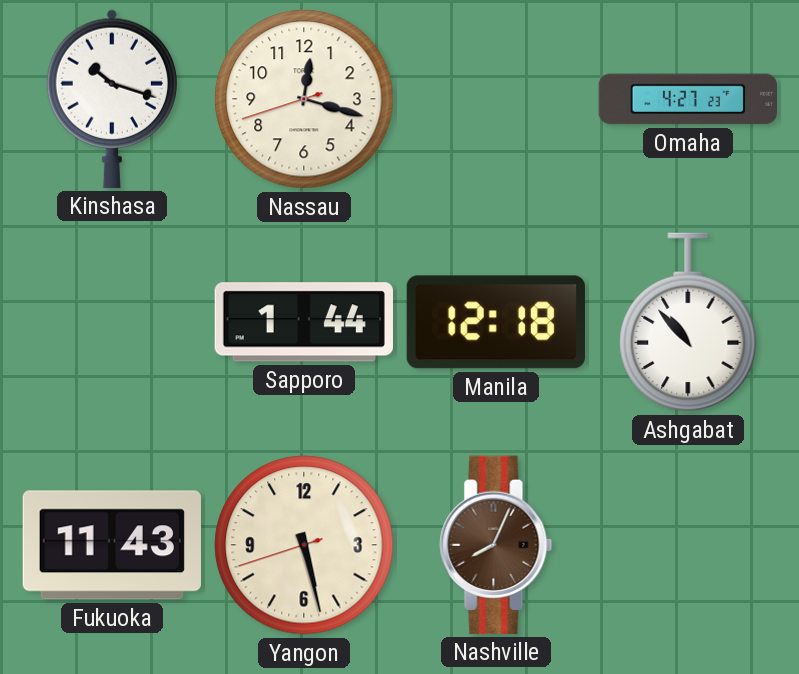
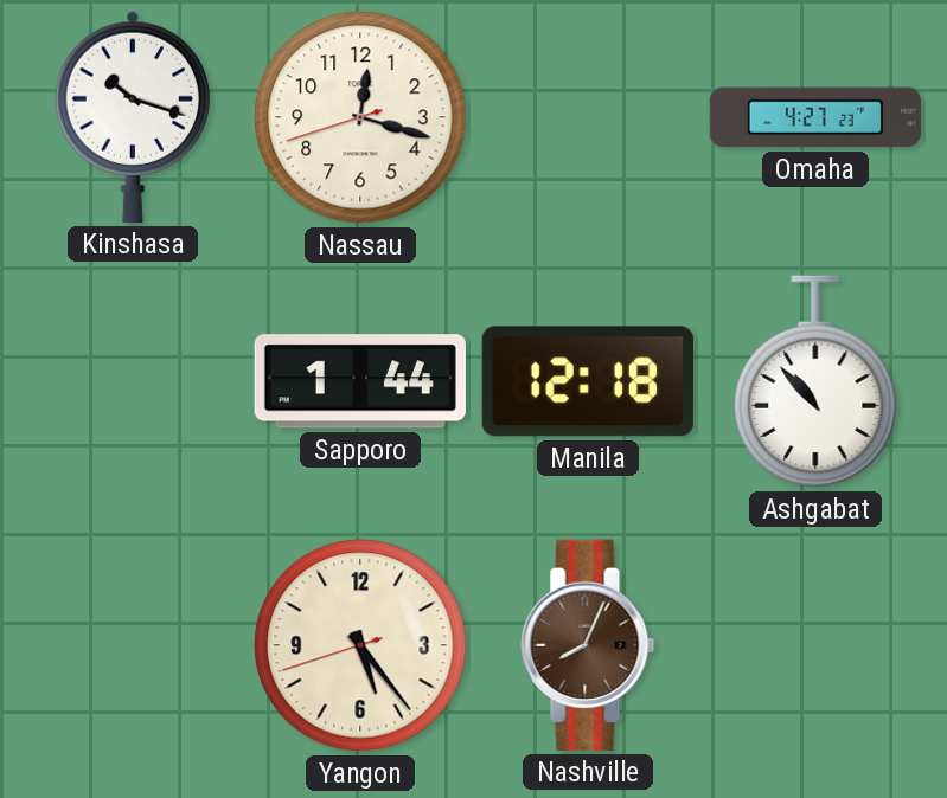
Fukuoka: 11:43 -> none (112, 545)
Yangon: 5:27 -> 5:23 (360, 645)
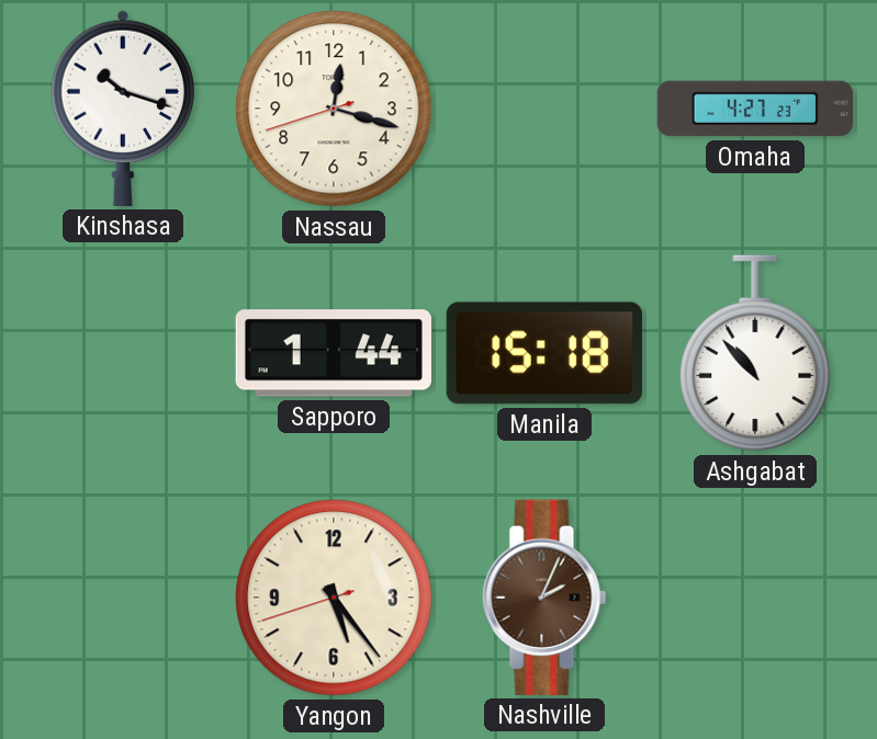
Manila: 12:18 -> 15:18 (544, 353)
Nashville: 8:04 -> 2:04 (544, 598)
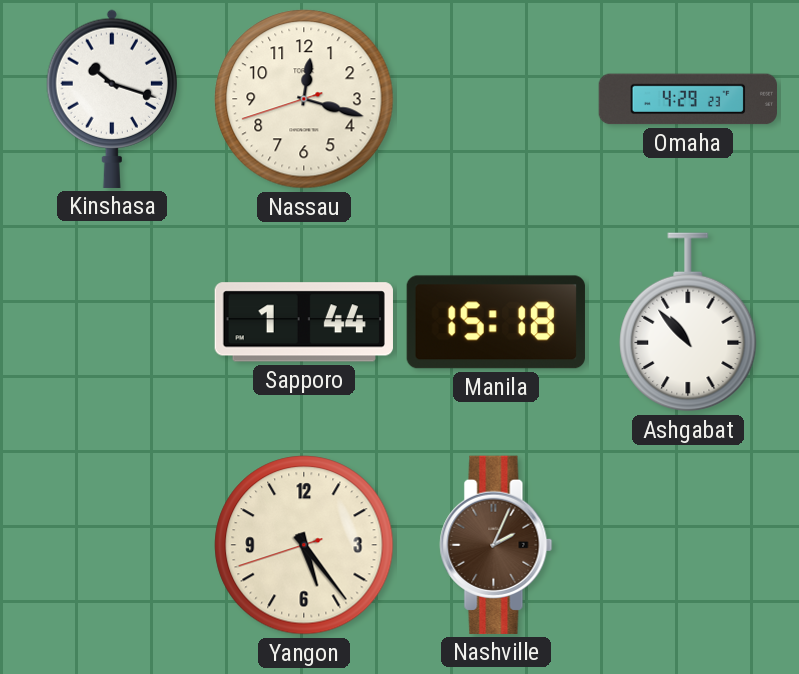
Omaha: 4:27 -> 4:29 (687, 99)
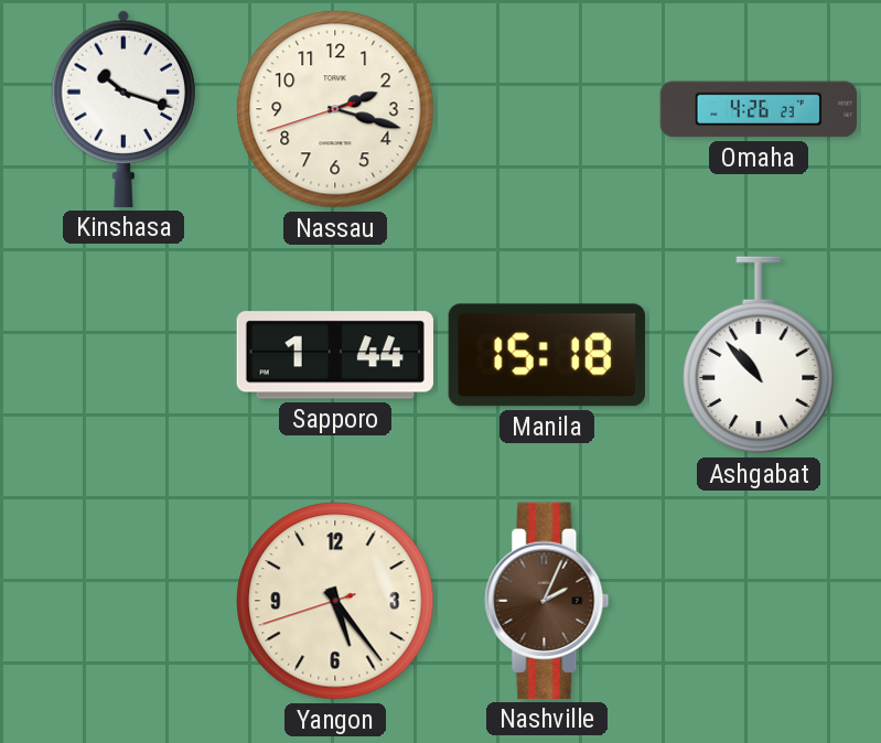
Nassau: 12:17 -> 2:17 (335, 109)
Omaha: 4:29 -> 4:26 (758, 109)
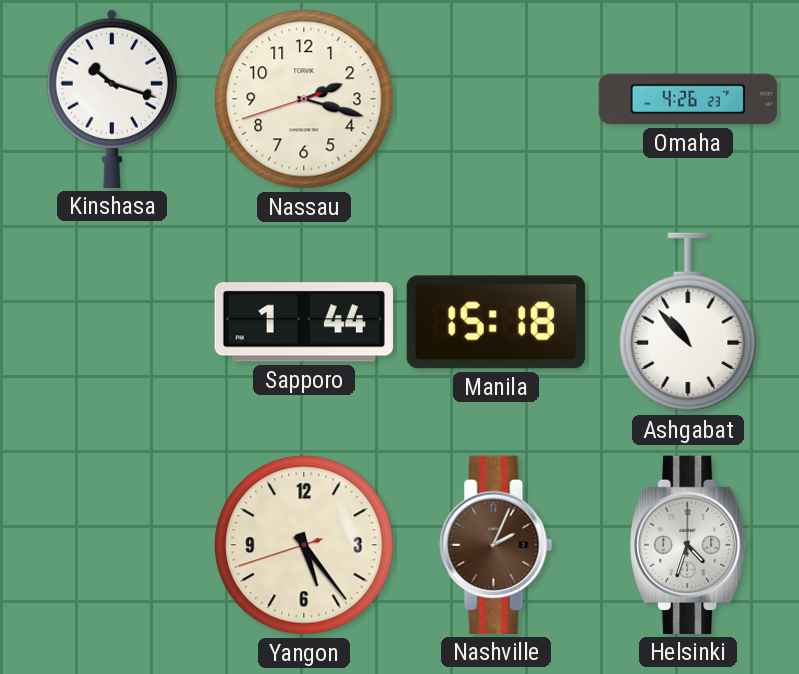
Helsinki: none -> 4:33 (688, 545)
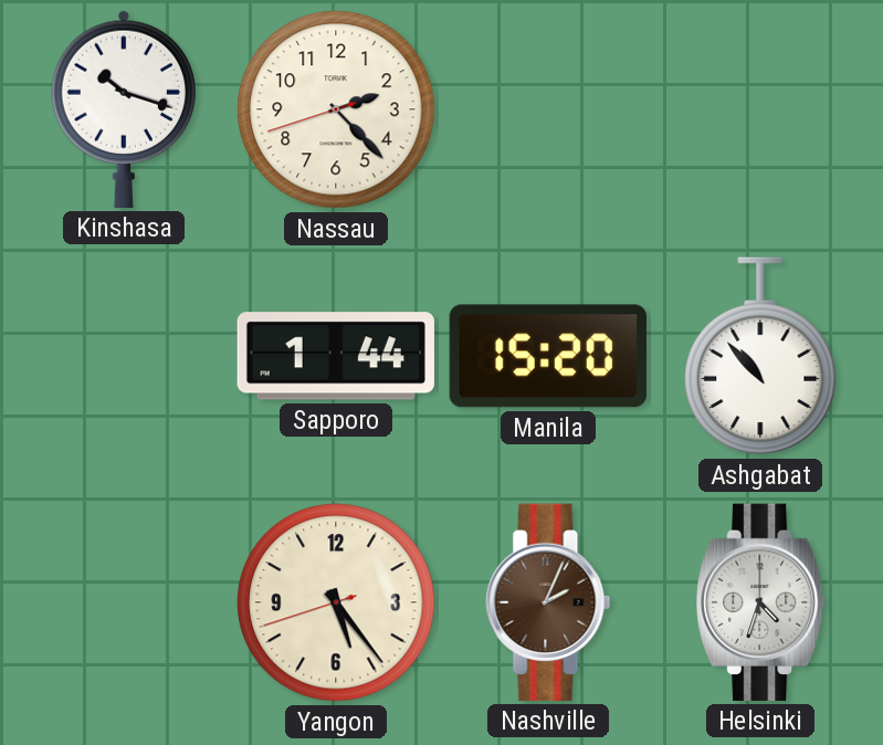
Nassau: 2:17 -> 2:22 (336, 109)
Omaha: 4:26 -> none (687, 99)
Manila: 15:18 -> 15:20 (548, 356)
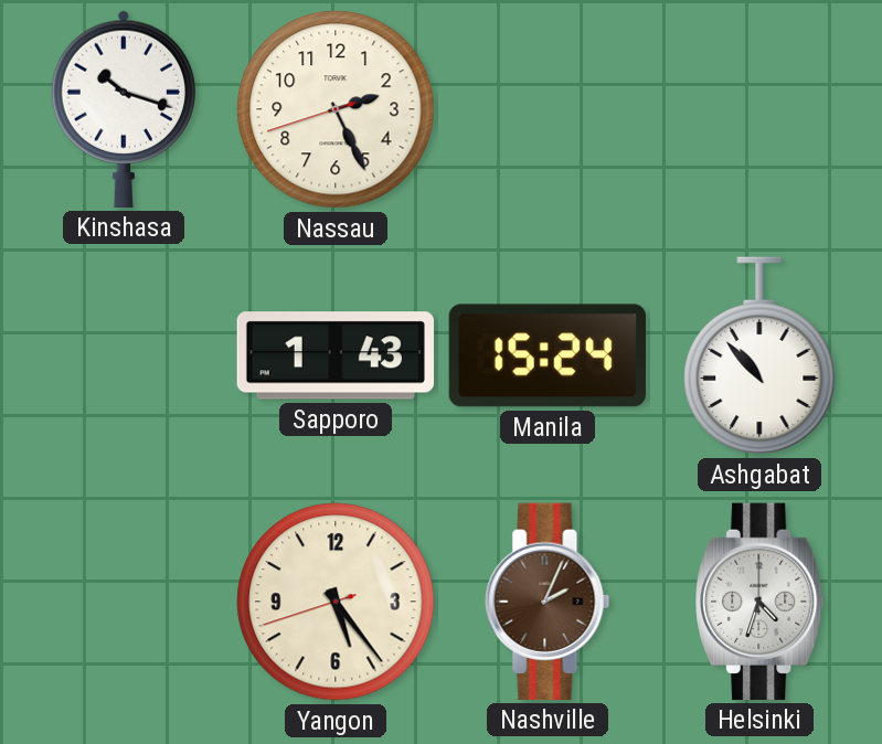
Nassau: 2:22 -> 2:25 (336, 109)
Sapporo: 1:44 -> 1:43 (336, 355)
Manila: 15:20 -> 15:24 (548, 355)
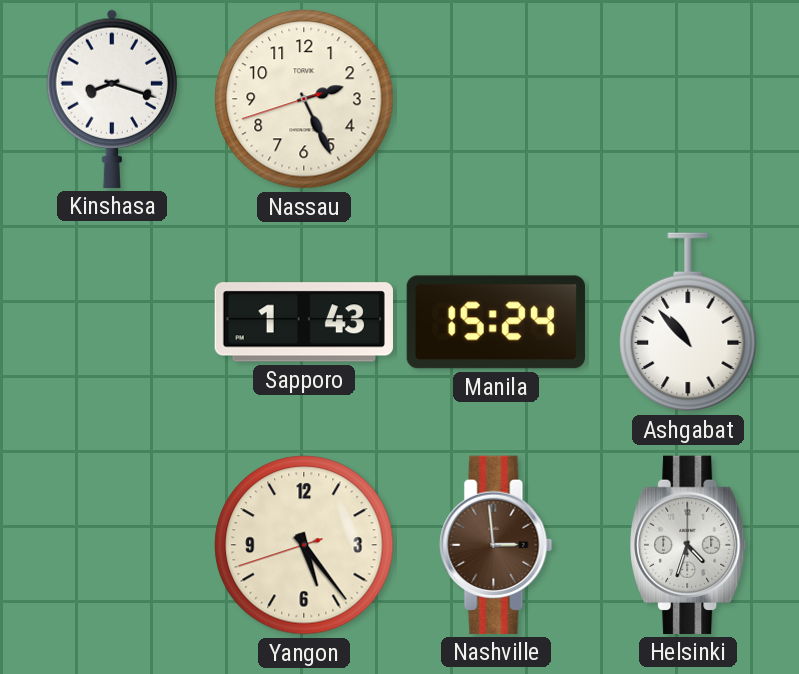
Kinshasa: 10:18 -> 8:18 (112, 99)
Nashville: 2:04 -> 2:59 (496, 545)
